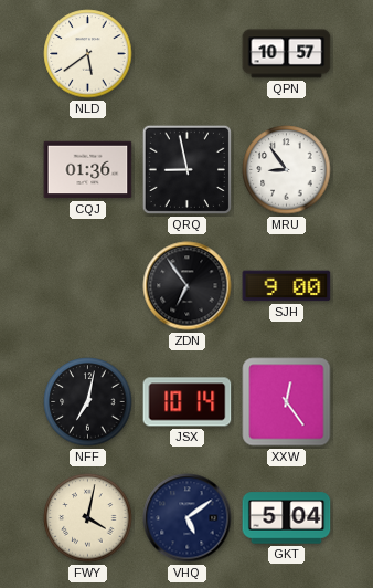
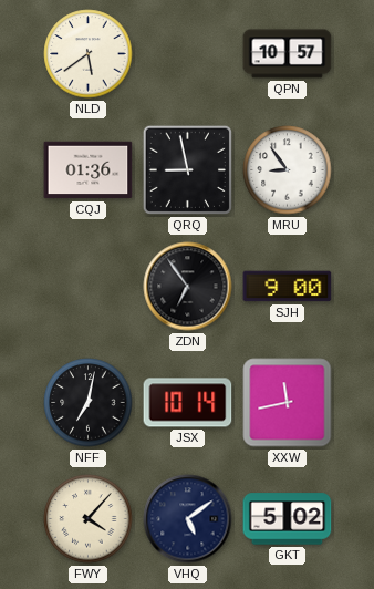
XXW: 12:24 -> 11:43 (288, 403)
FWY: 4:02 -> 4:07 (89, 519)
GKT: 5:04 -> 5:02 (288, 519)
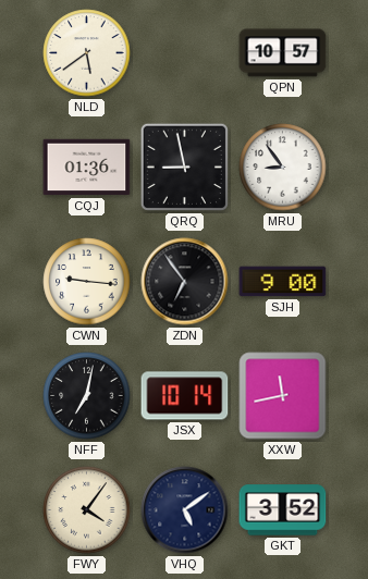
CWN: none -> 9:16 (87, 282)
FWY: 4:07 -> 4:06 (87, 510)
GKT: 5:02 -> 3:52 (283, 510)
